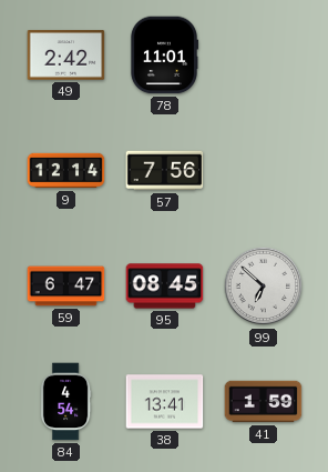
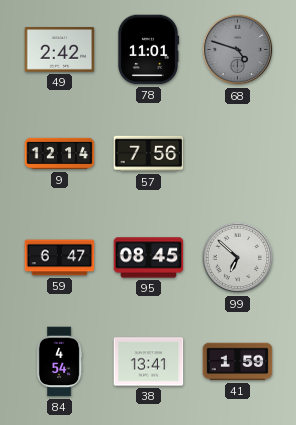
68: none -> 4:48 (238, 50)
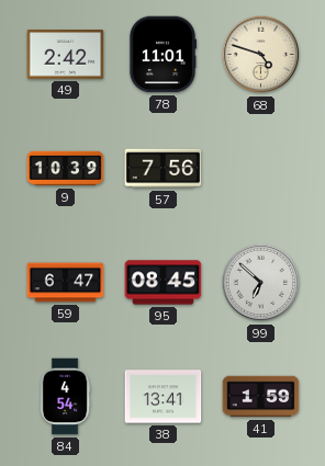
68 dial: grey -> cream (261, 55)
9: 12:14 -> 10:39 (66, 169)
